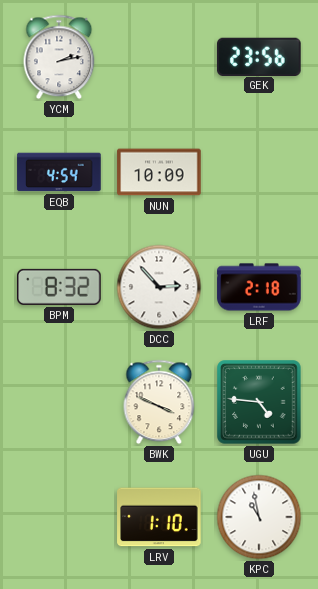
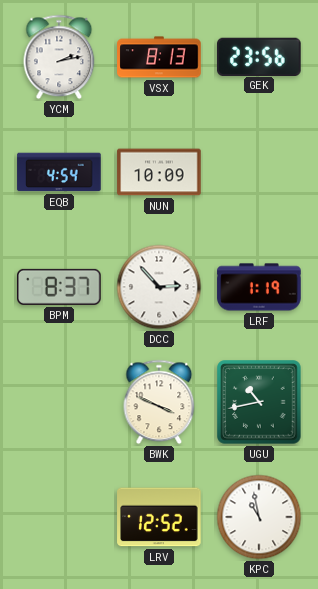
VSX: none -> 8:13 (159, 57)
BPM: 8:32 -> 8:37 (60, 287)
LRF: 2:18 -> 1:19 (259, 287)
UGU: 4:46 -> 10:43 (259, 402)
LRV: 1:10 -> 12:52 (159, 517)
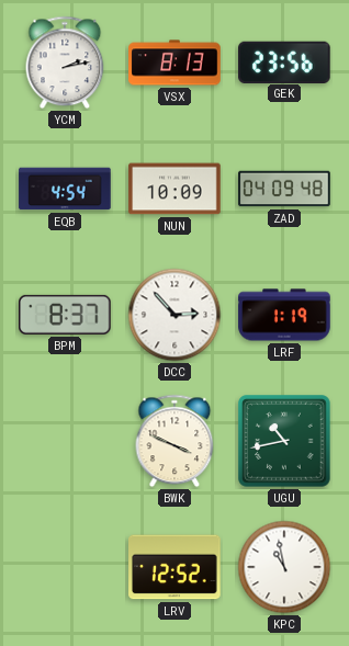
ZAD: none -> 04:09 (284, 189)
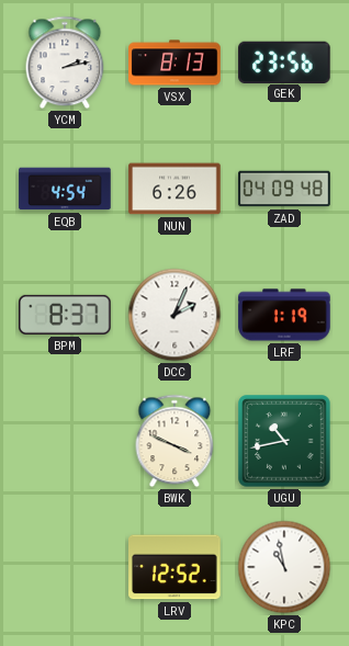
NUN: 10:09 -> 6:26 (174, 189)
DCC: 2:53 -> 2:04 (174, 315)
